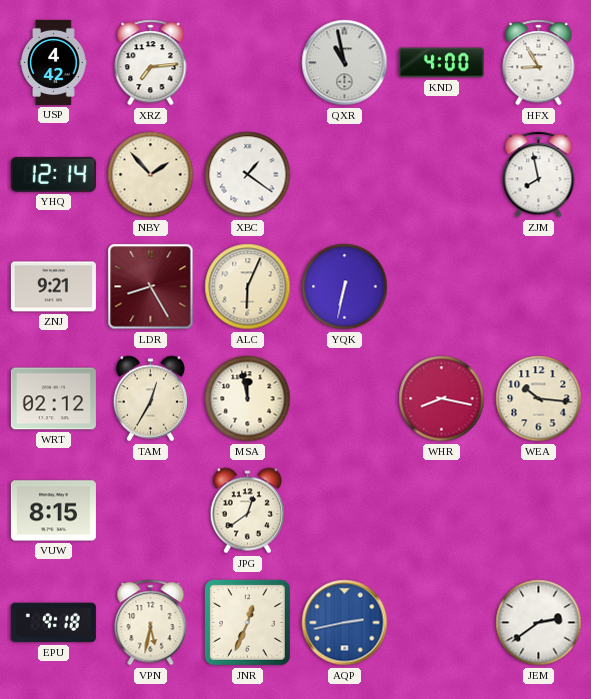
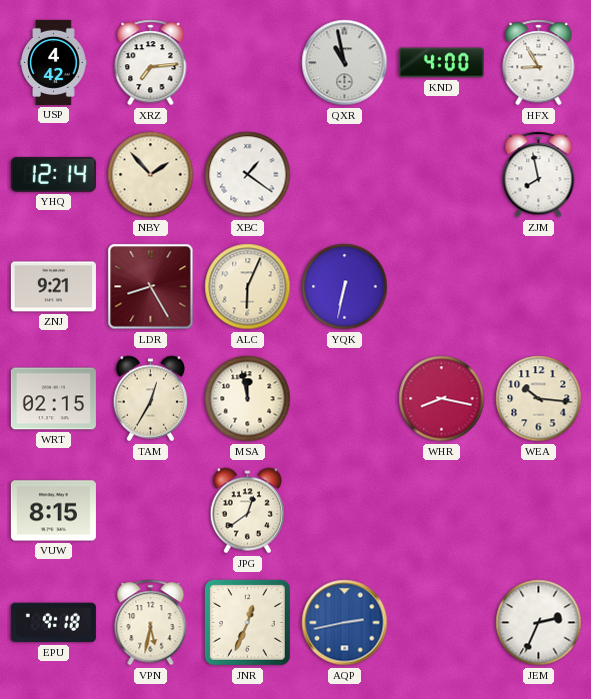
WRT: 02:12 -> 02:15 (53, 399)
JEM: 2:39 -> 2:34 (539, 623)
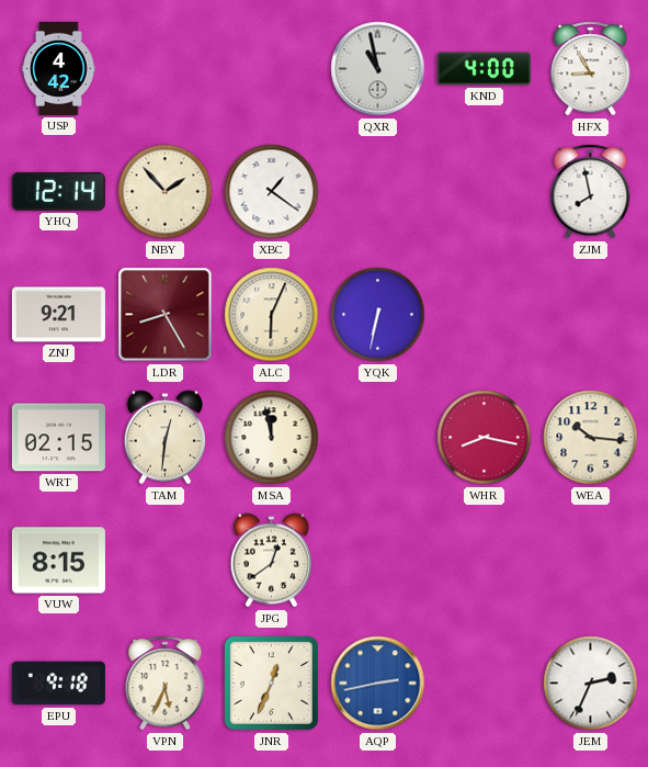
XRZ: 7:14 -> none (151, 63)
TAM: 12:35 -> 12:31 (166, 438)
VPN: 5:32 -> 5:34 (166, 684)
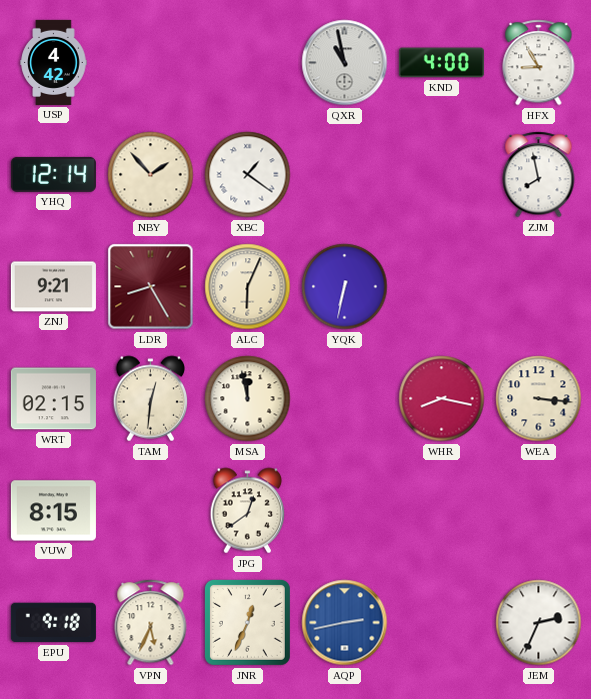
WEA: 10:16 -> 3:16 (539, 399)
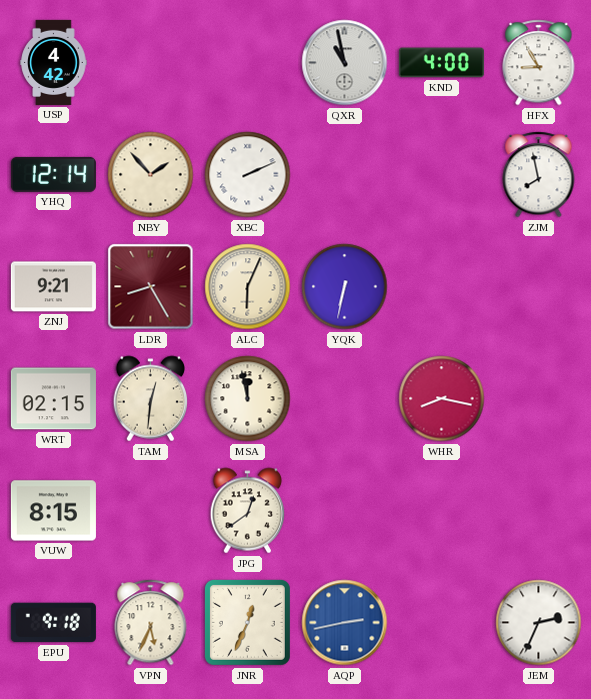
XBC: 1:21 -> 2:11 (248, 175)
WEA: 3:16 -> none (539, 399)
